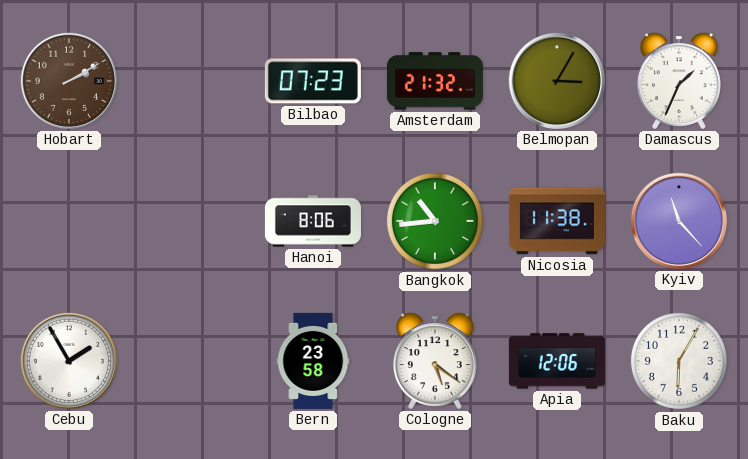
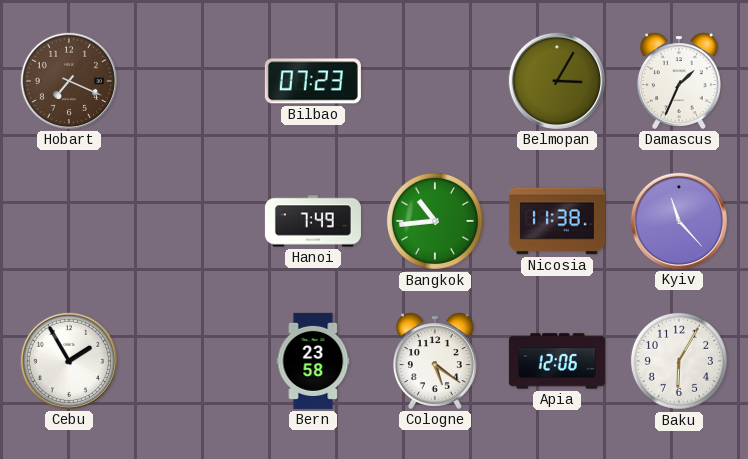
Hobart: 2:10 -> 7:19 (69, 81)
Amsterdam: 21:32 -> none (435, 81)
Hanoi: 8:06 -> 7:49 (313, 221)
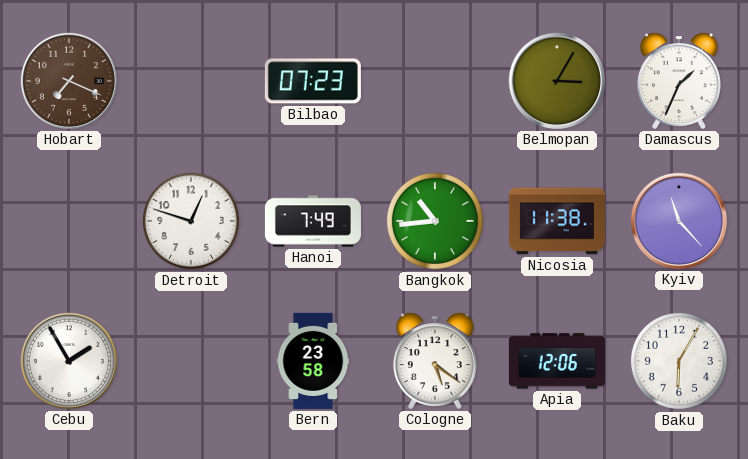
Detroit: none -> 12:48 (191, 221)
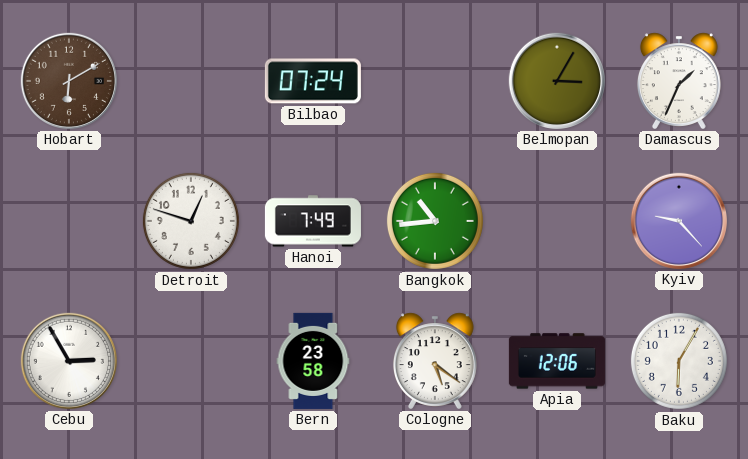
Hobart: 7:19 -> 6:10 (69, 81)
Bilbao: 07:23 -> 07:24 (313, 81)
Nicosia: 11:38 -> none (557, 221)
Kyiv: 11:23 -> 9:23 (679, 221)
Cebu: 1:55 -> 2:55 (69, 361)
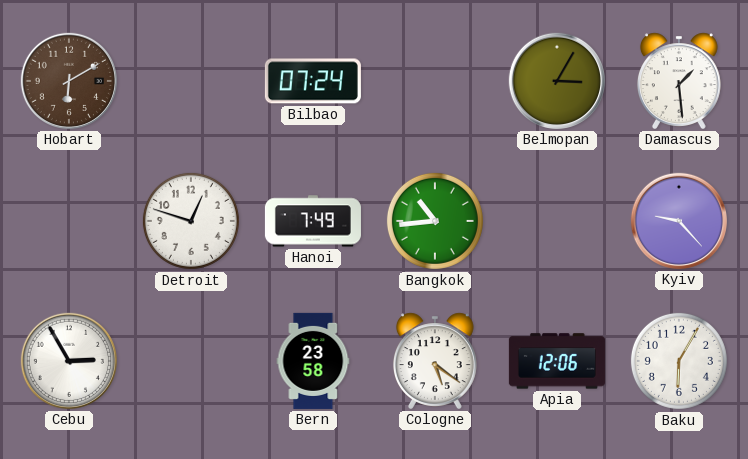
Damascus: 1:34 -> 1:29 (679, 81)
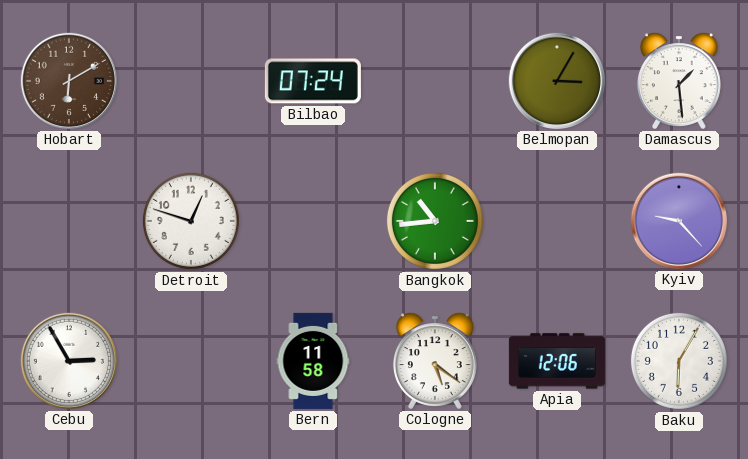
Hanoi: 7:49 -> none (313, 221)
Bern: 23:58 -> 11:58 (313, 361)
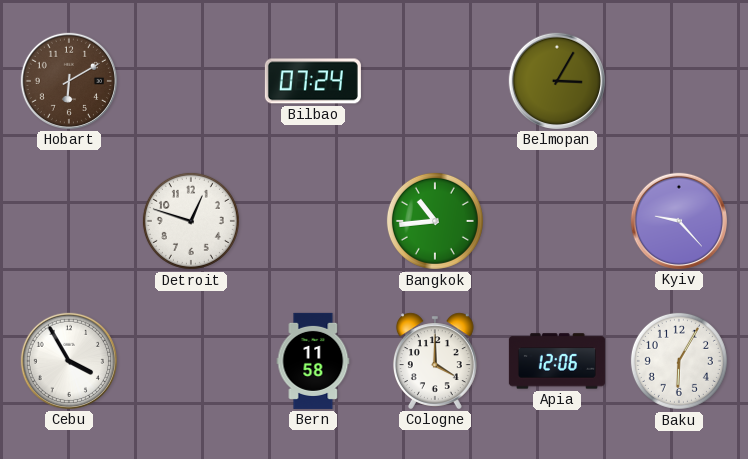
Damascus: 1:29 -> none (679, 81)
Cebu: 2:55 -> 3:55 (69, 361)
Cologne: 5:21 -> 4:00 (435, 361)
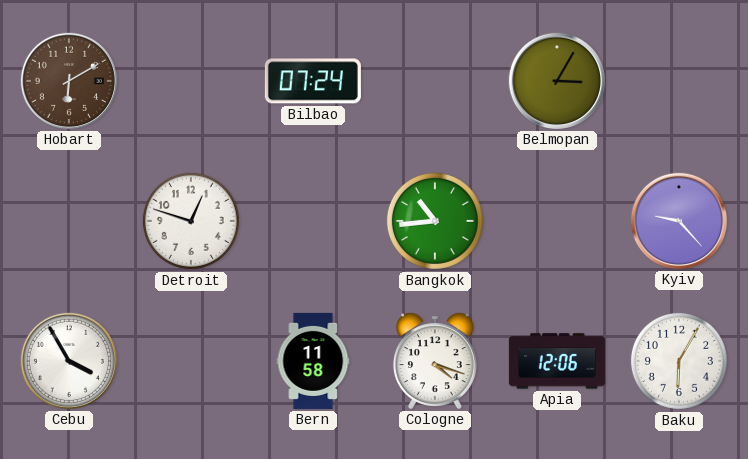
Cologne: 4:00 -> 4:18 (435, 361)
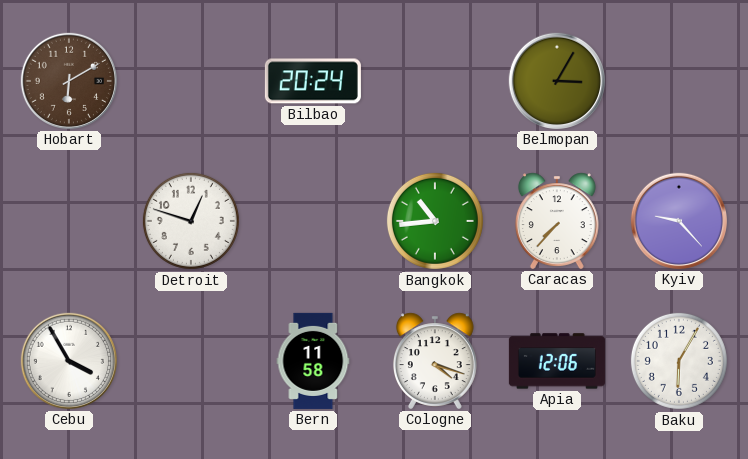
Bilbao: 07:24 -> 20:24 (313, 81)
Caracas: none -> 7:37 (557, 221)
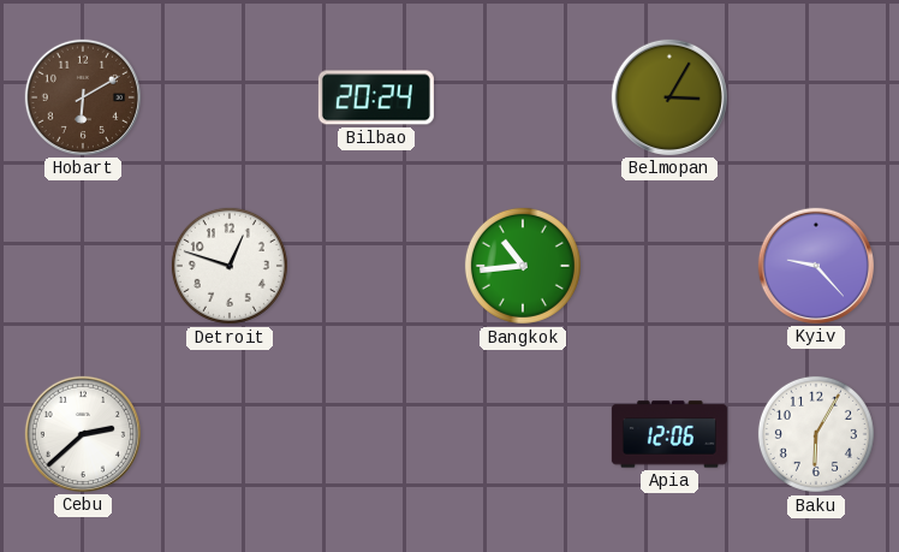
Caracas: 7:37 -> none (557, 221)
Cebu: 3:55 -> 2:38 (83, 434)
Bern: 11:58 -> none (313, 361)
Cologne: 4:18 -> none (435, 361)
